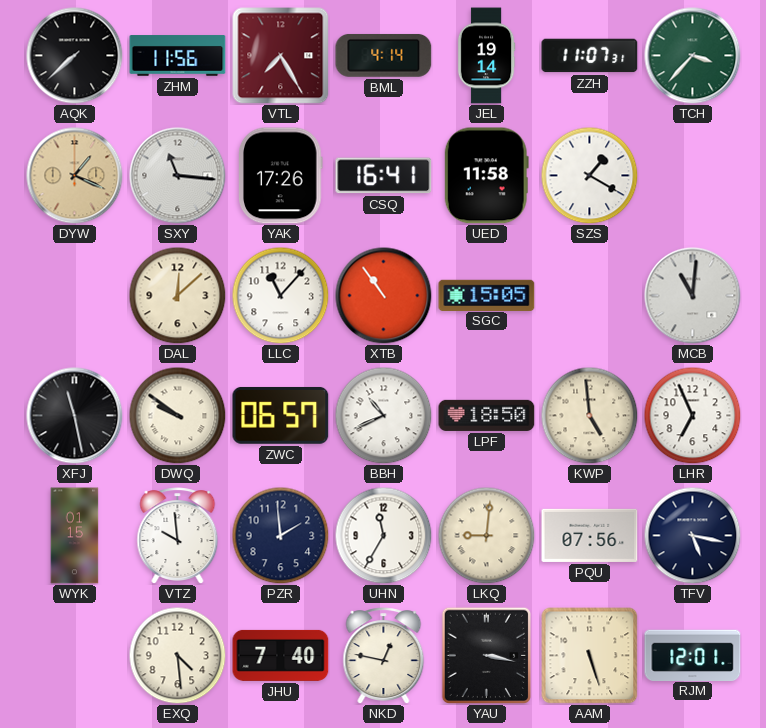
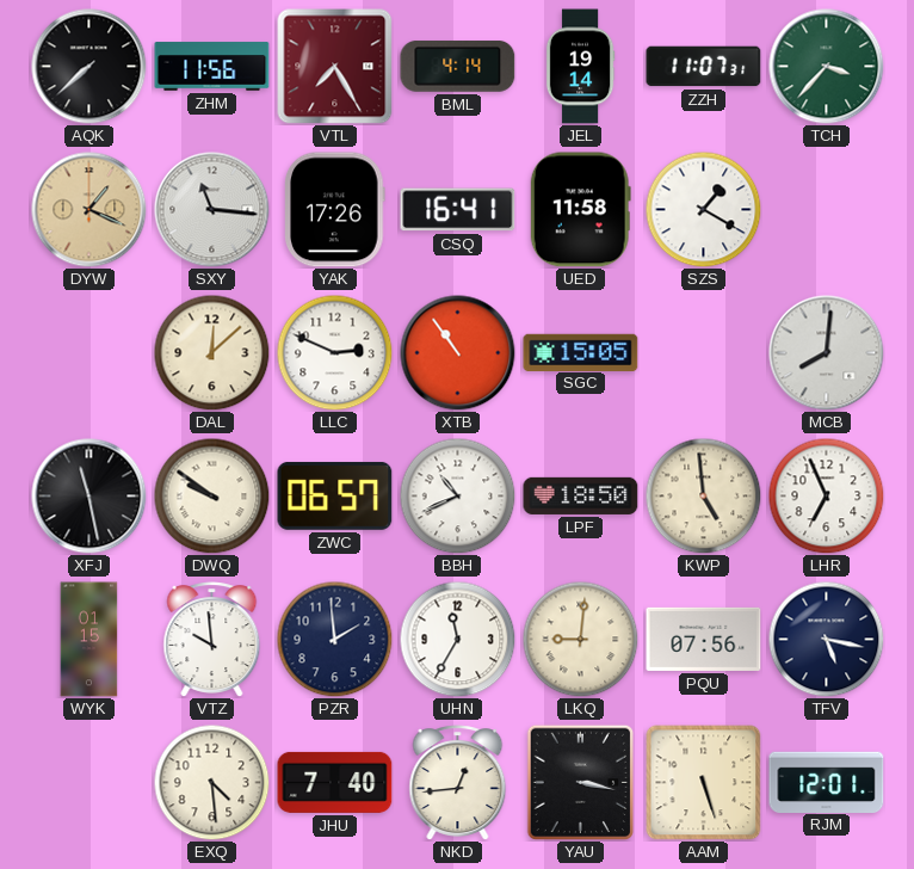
LLC: 11:07 -> 2:49 (334, 352)
MCB: 11:01 -> 8:01 (827, 353)
NKD: 12:47 -> 12:44 (458, 783)
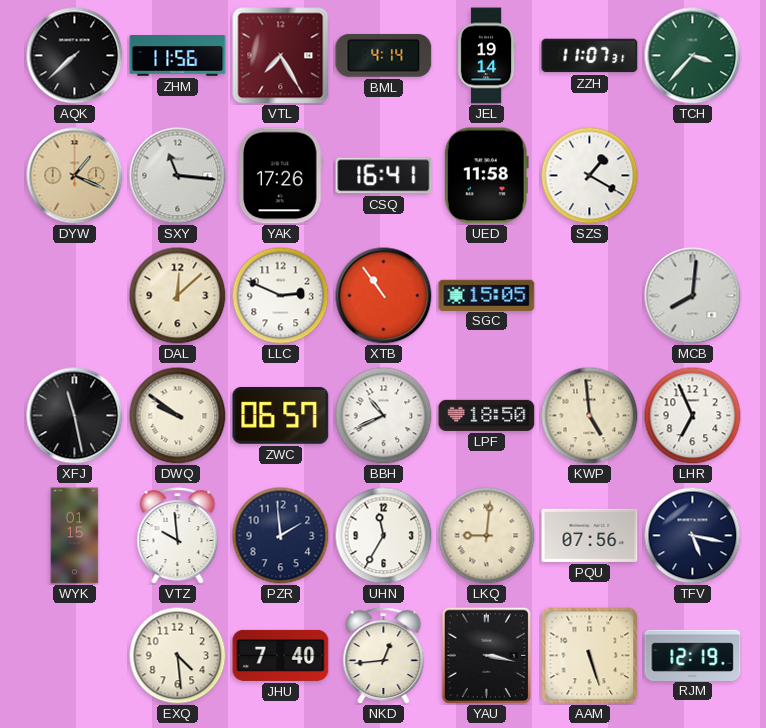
RJM: 12:01 -> 12:19 (693, 655)
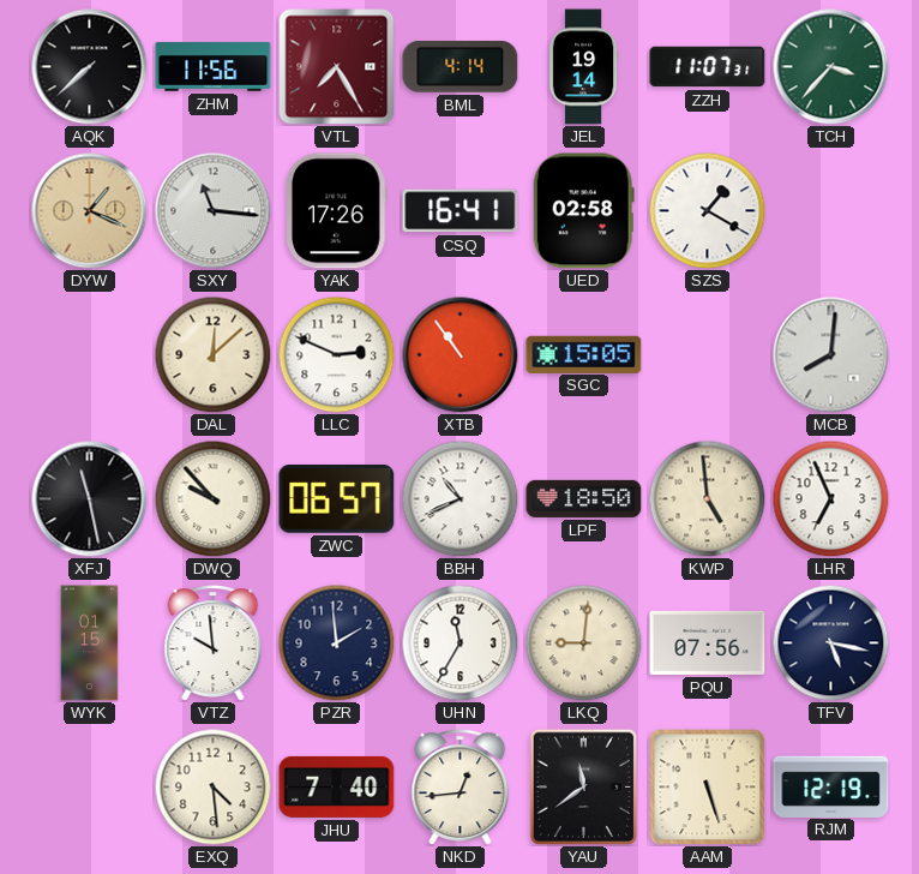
UED: 11:58 -> 02:58 (583, 211)
DWQ: 9:51 -> 9:53 (212, 498)
YAU: 3:17 -> 11:39 (583, 786)
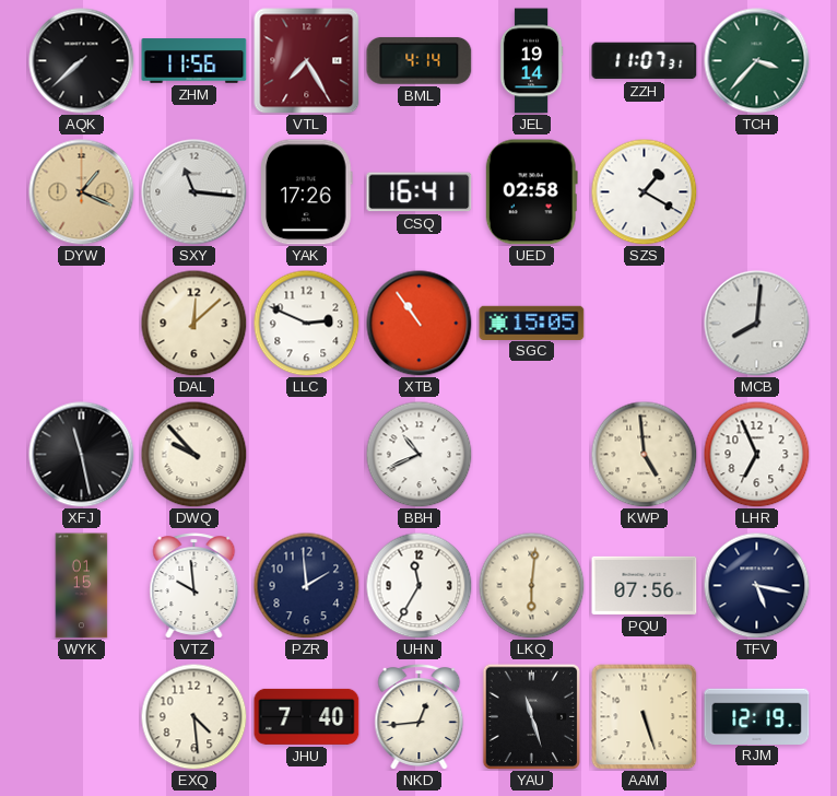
ZWC: 06:57 -> none (337, 498)
LPF: 18:50 -> none (584, 498)
LKQ: 9:01 -> 6:01 (531, 585)
YAU: 11:39 -> 11:27 (531, 716)
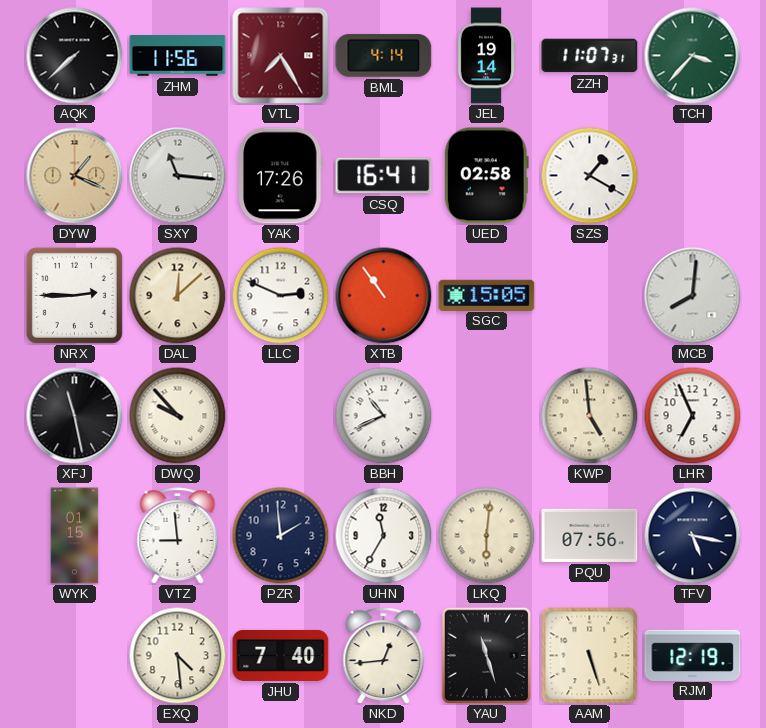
NRX: none -> 2:45 (74, 295)
VTZ: 9:59 -> 8:59 (178, 536)
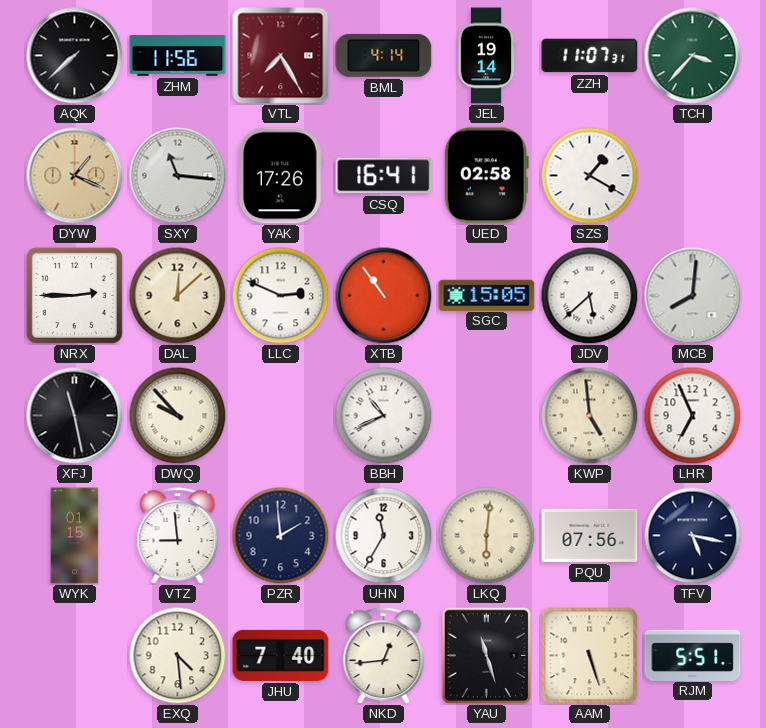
JDV: none -> 5:38 (589, 295)
RJM: 12:19 -> 5:51 (693, 655)
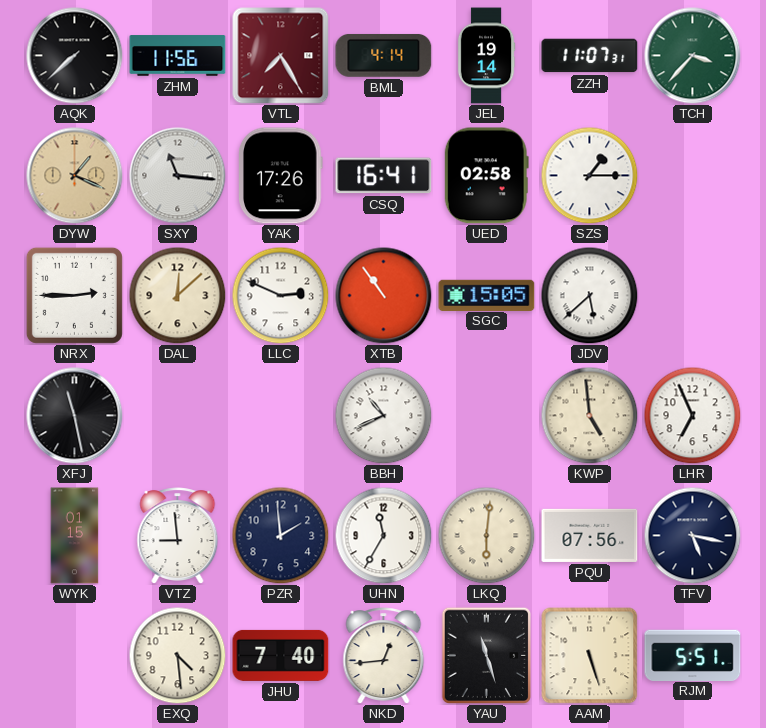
SZS: 1:20 -> 1:15 (589, 175)
MCB: 8:01 -> none (693, 296)
DWQ: 9:53 -> none (177, 415)
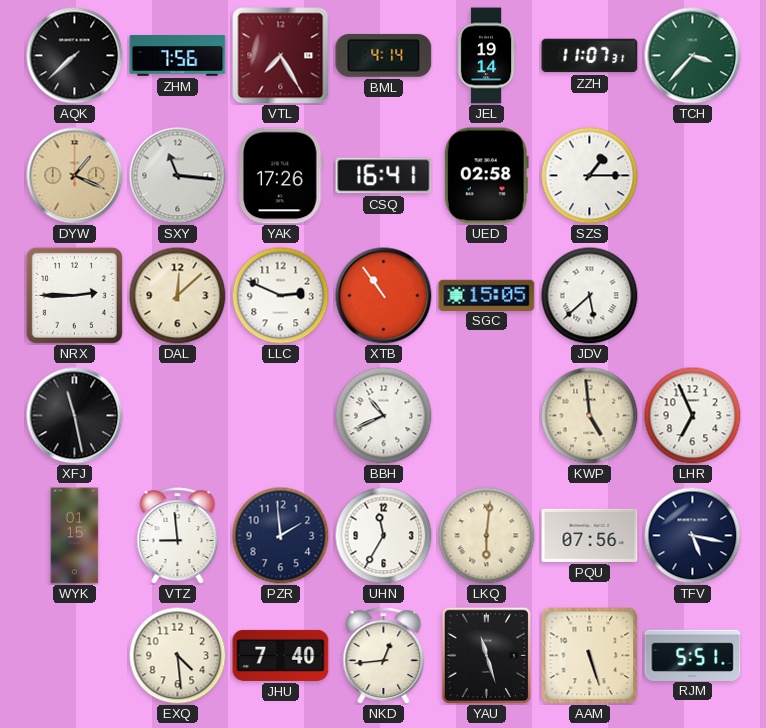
ZHM: 11:56 -> 7:56 (178, 56)
